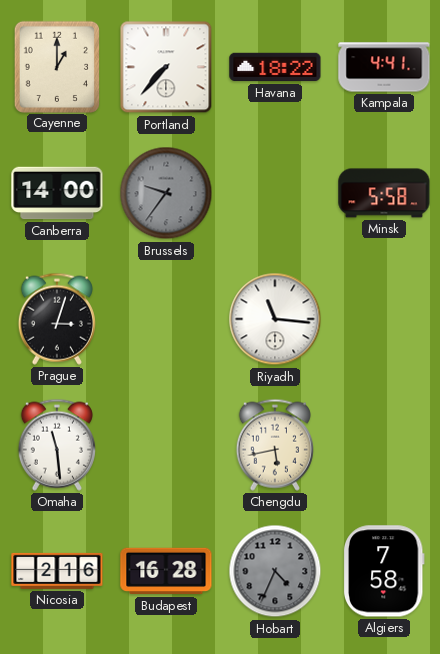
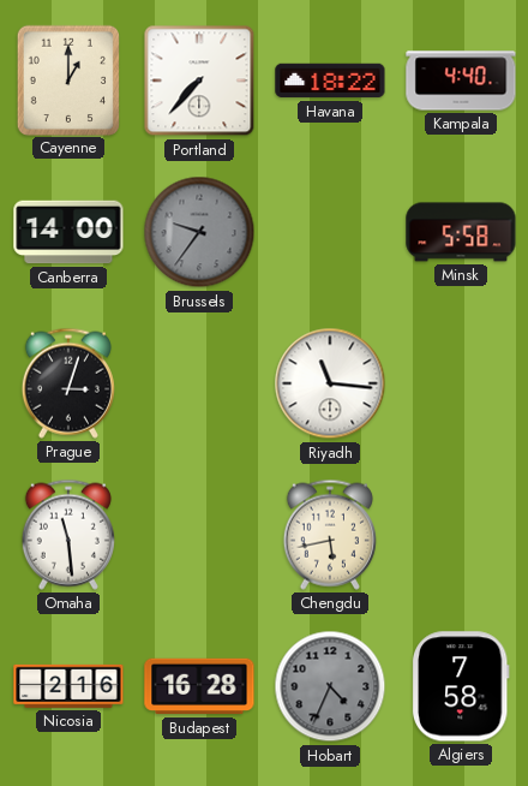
Kampala: 4:41 -> 4:40 (461, 81)
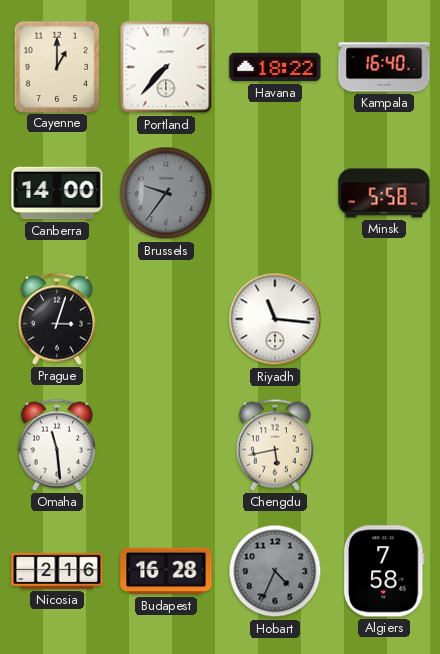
Kampala: 4:40 -> 16:40 (384, 67)
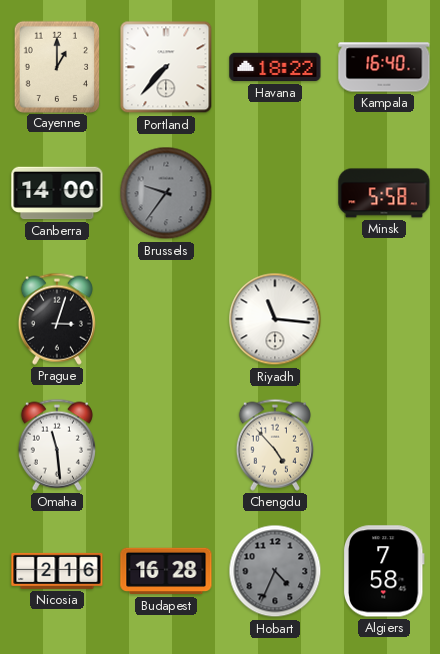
Chengdu: 5:43 -> 4:53 (275, 445)
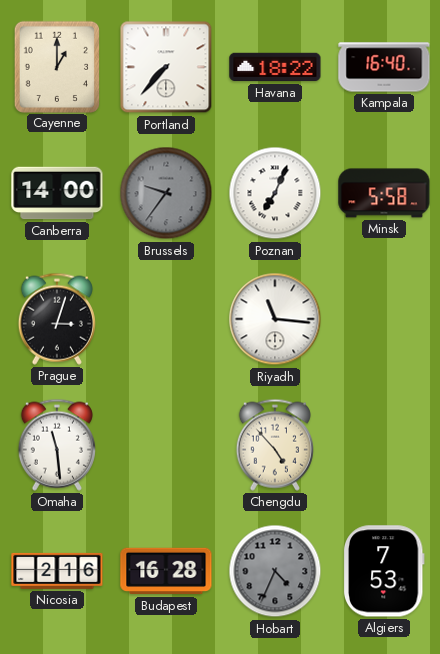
Poznan: none -> 7:04 (275, 193)
Algiers: 7:58 -> 7:53 (384, 571)
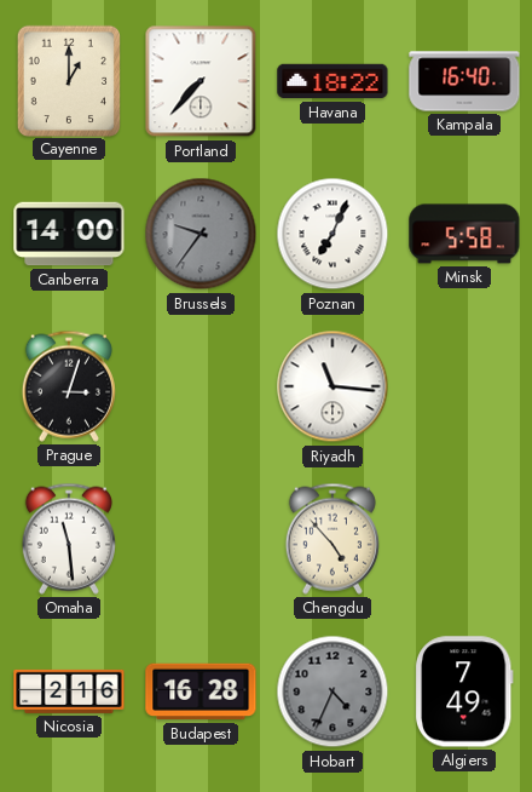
Algiers: 7:53 -> 7:49 (464, 691)
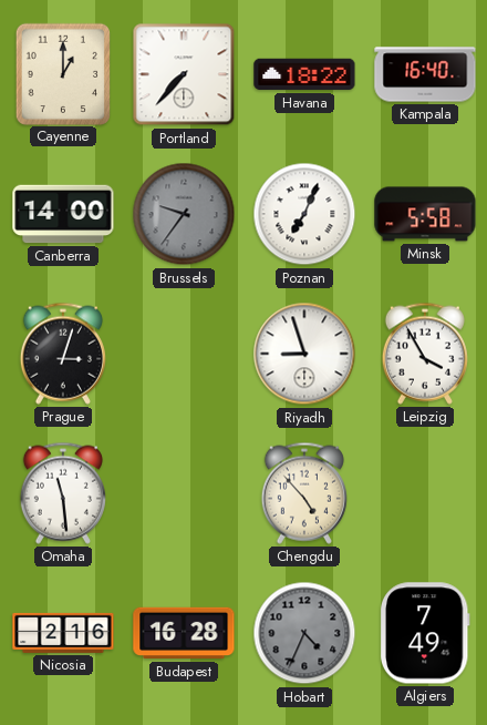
Riyadh: 11:16 -> 8:57 (304, 354)
Leipzig: none -> 3:55 (425, 354)
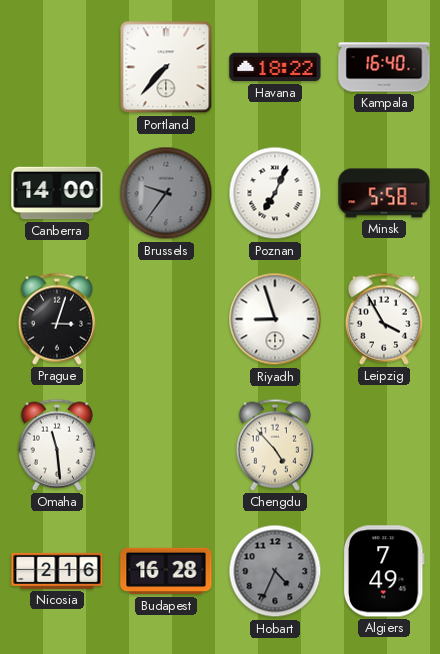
Cayenne: 1:00 -> none (62, 73)
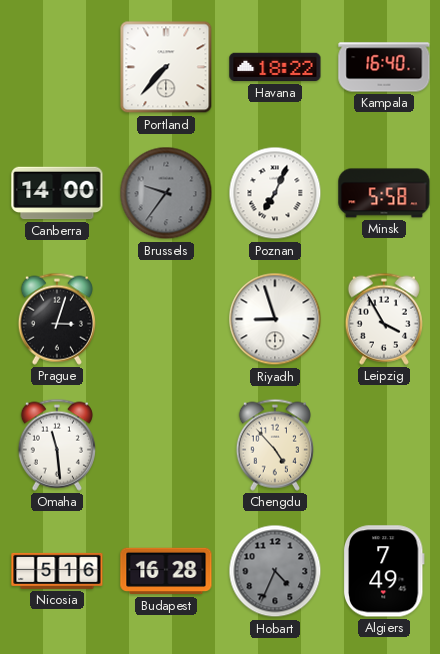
Nicosia: 2:16 -> 5:16 (57, 571)
